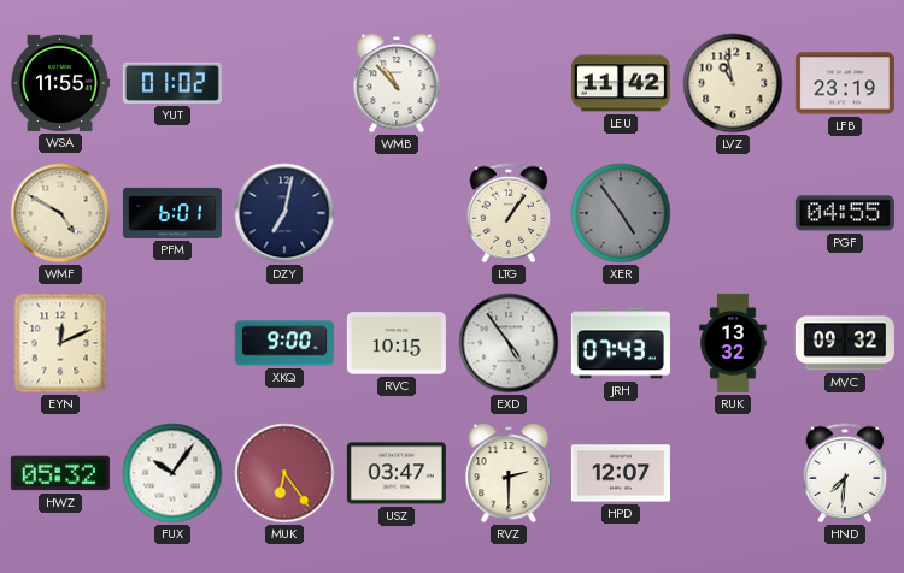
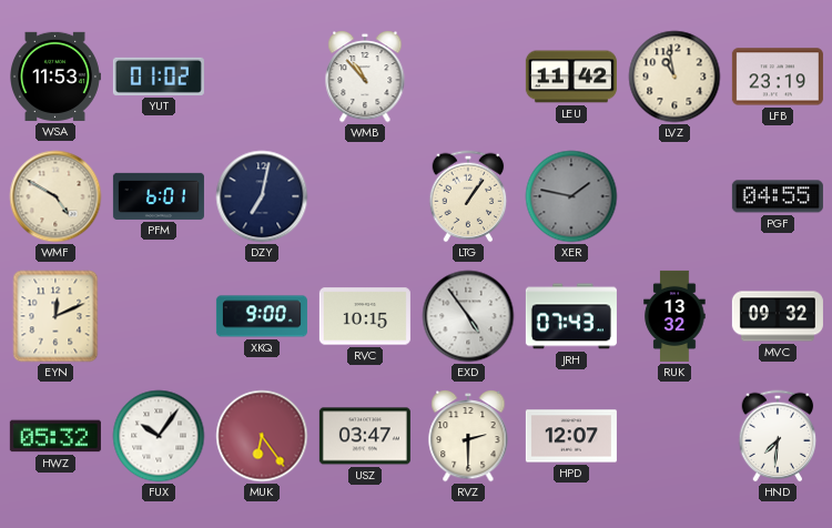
WSA: 11:55 -> 11:53 (55, 77)
XER: 4:54 -> 1:47 (571, 196)
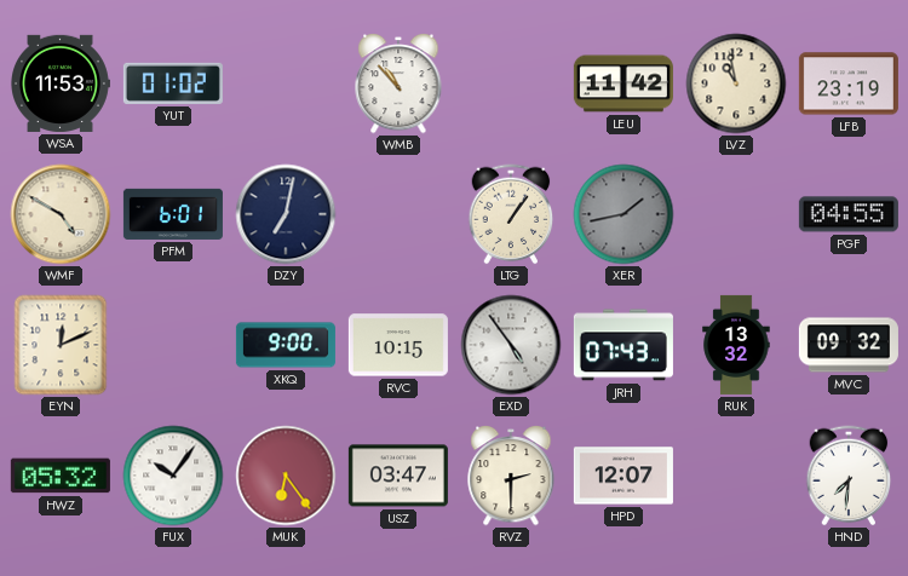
XER: 1:47 -> 1:43 (623, 214)
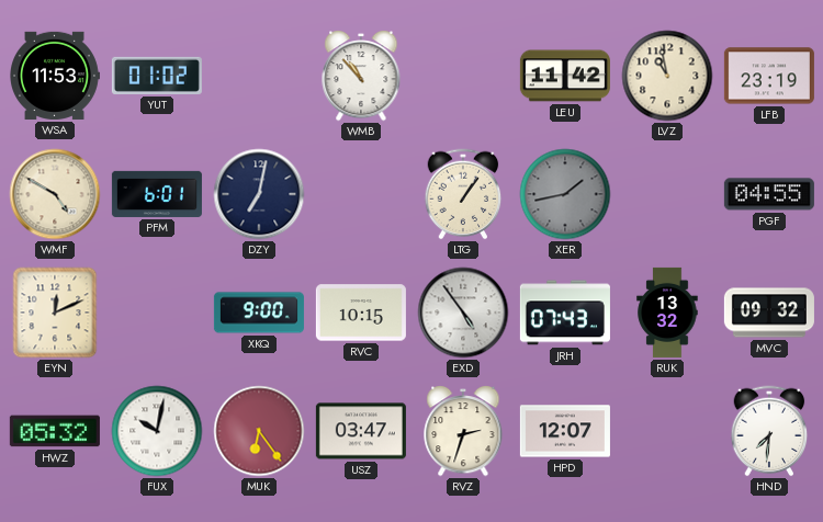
FUX: 10:06 -> 10:02 (157, 431)
RVZ: 2:30 -> 2:33 (463, 431)
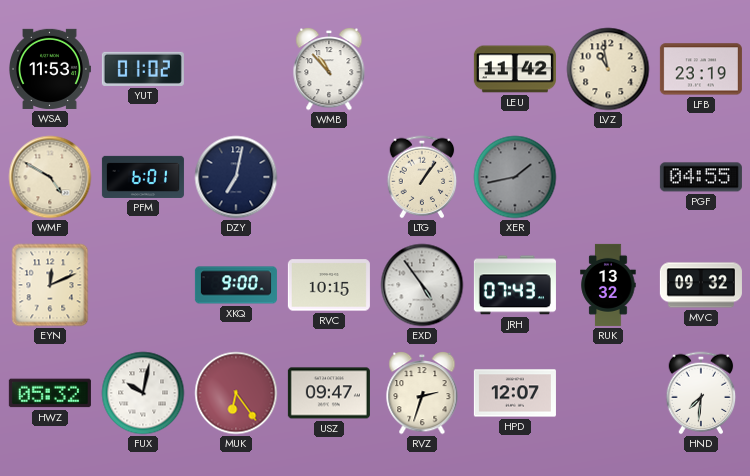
USZ: 03:47 -> 09:47 (329, 393)
